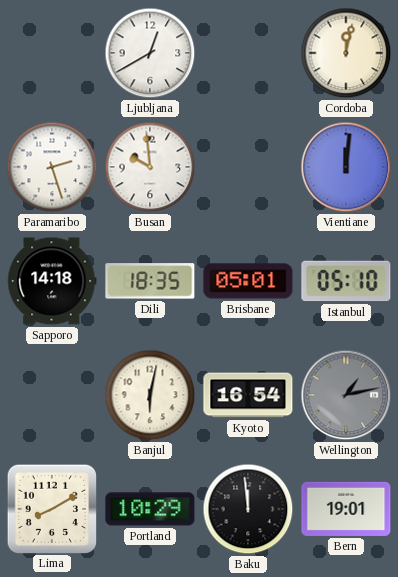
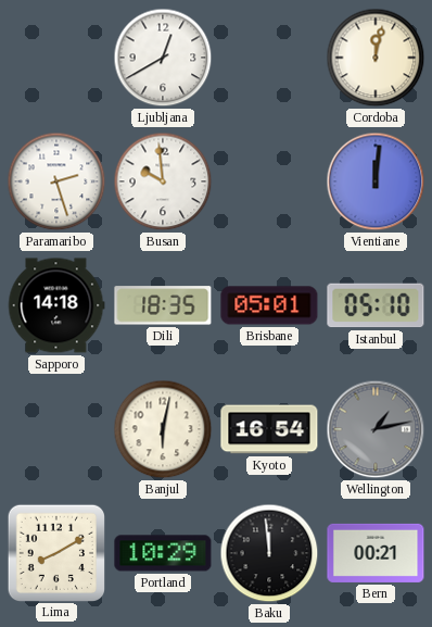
Bern: 19:01 -> 00:21 (376, 553)
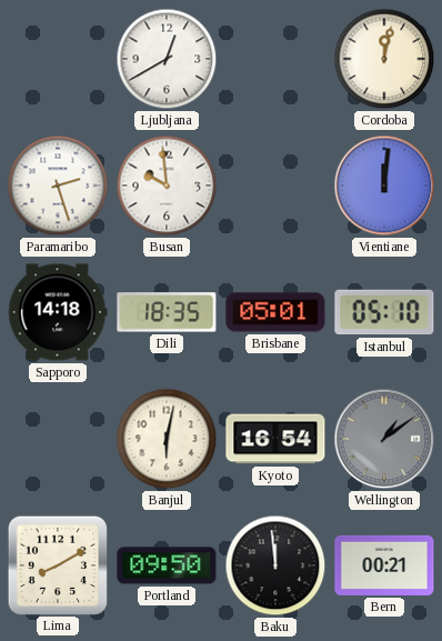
Wellington: 1:13 -> 1:09 (384, 439)
Portland: 10:29 -> 09:50 (167, 565)
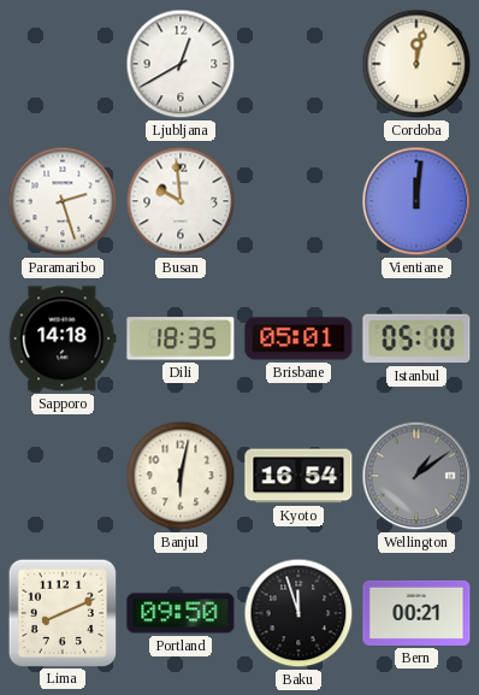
Lima: 8:10 -> 8:11 (61, 612)
Baku: 11:59 -> 11:57 (298, 613)
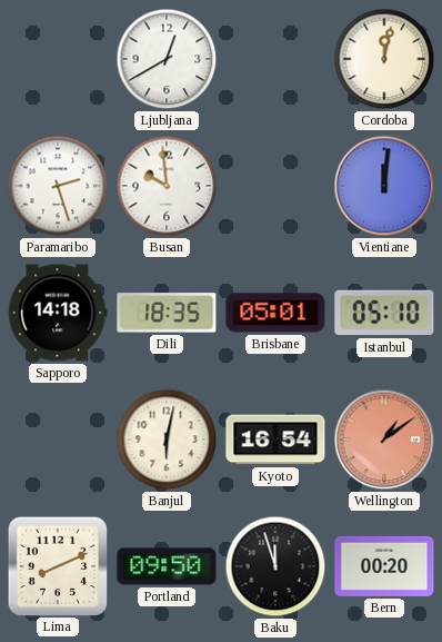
Wellington dial: grey -> salmon (384, 439)
Bern: 00:21 -> 00:20 (384, 566)
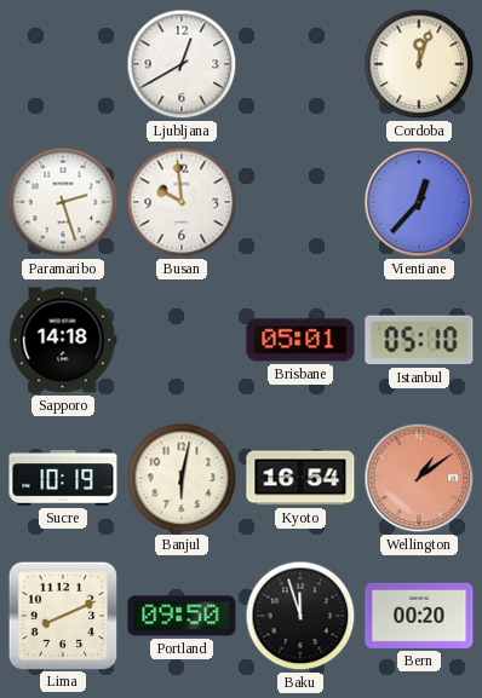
Cordoba: 12:02 -> 12:03 (419, 64)
Vientiane: 12:01 -> 12:37 (419, 202)
Dili: 18:35 -> none (167, 313)
Sucre: none -> 10:19 (63, 478)
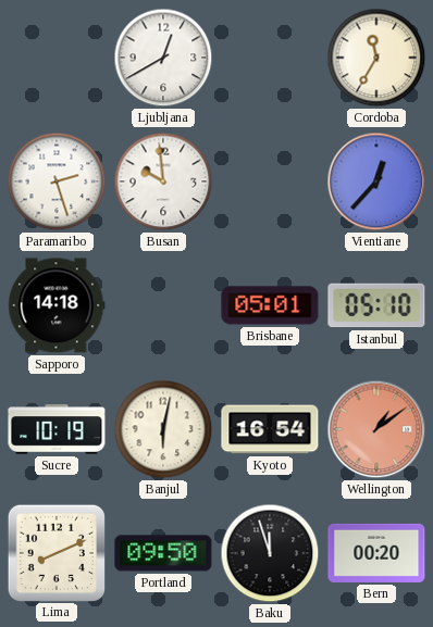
Cordoba: 12:03 -> 11:35 (376, 58)
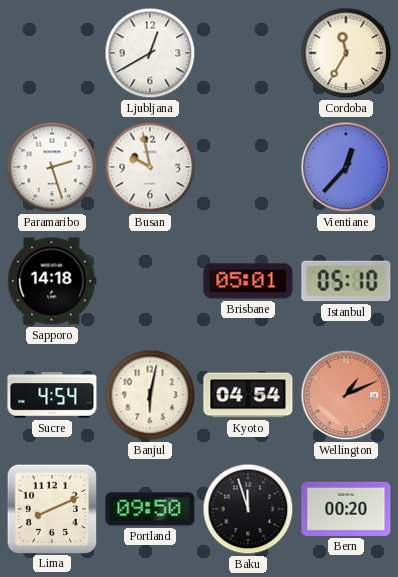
Busan: 9:59 -> 9:58 (150, 167)
Sucre: 10:19 -> 4:54 (52, 395)
Kyoto: 16:54 -> 04:54 (248, 395)
Wellington: 1:09 -> 1:11 (346, 395)
